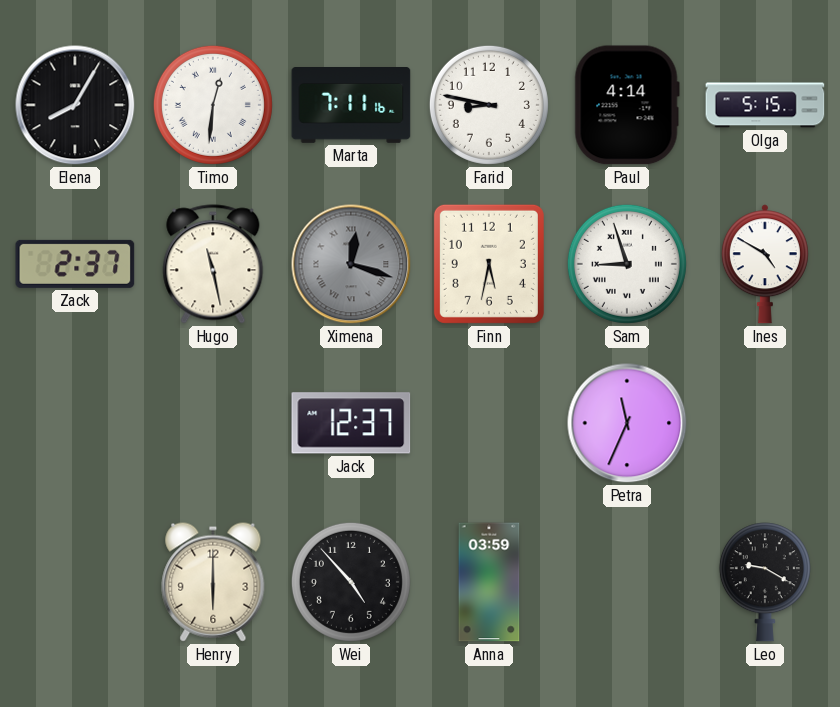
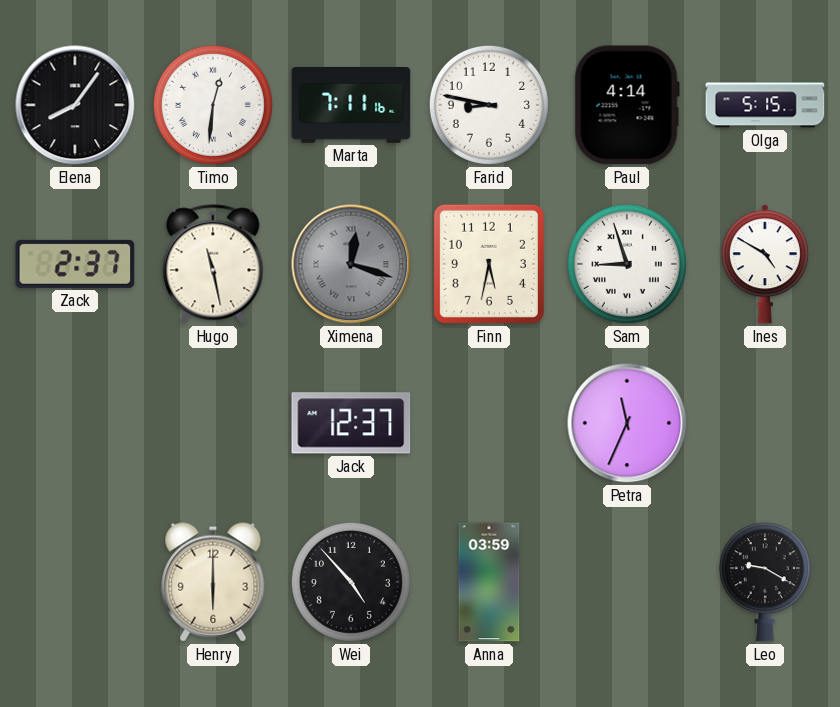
Elena: 8:05 -> 8:06 (75, 105)
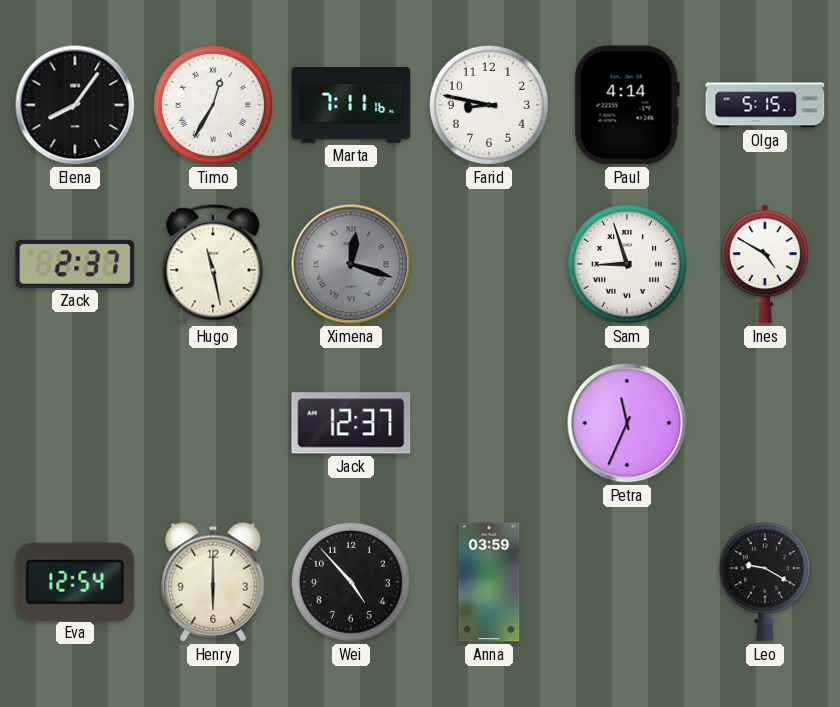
Timo: 12:31 -> 12:35 (213, 105)
Finn: 5:32 -> none (489, 264)
Eva: none -> 12:54 (75, 581)
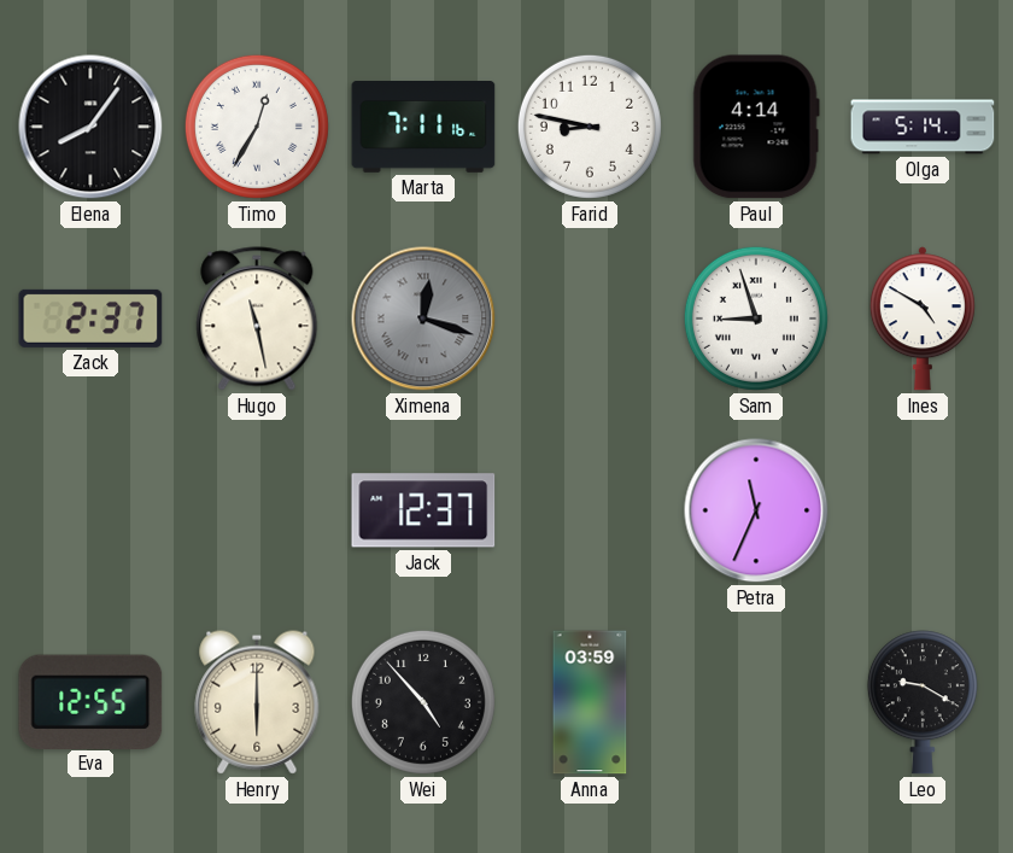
Olga: 5:15 -> 5:14 (923, 127)
Eva: 12:54 -> 12:55 (90, 701)
